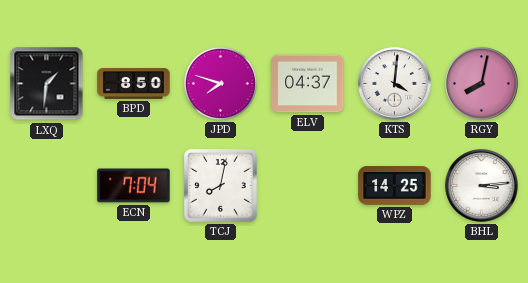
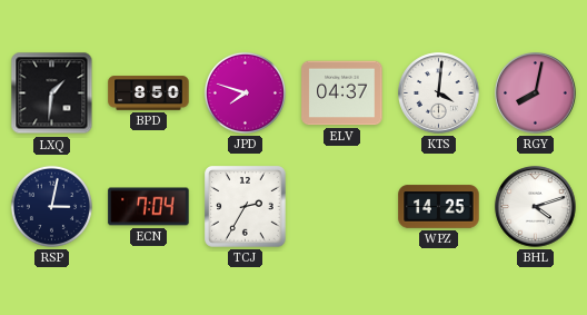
RSP: none -> 3:02 (51, 206)
TCJ: 8:02 -> 2:35 (246, 207)
BHL: 3:14 -> 4:12 (536, 207)
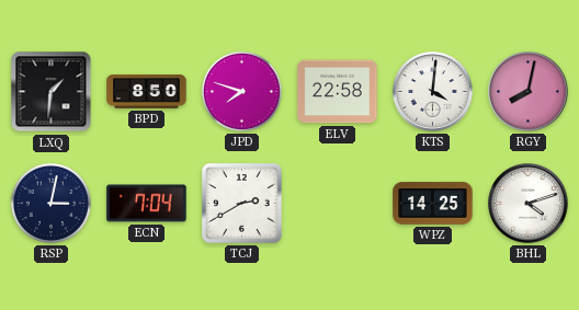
ELV: 04:37 -> 22:58 (338, 92)
TCJ: 2:35 -> 2:40 (242, 204)
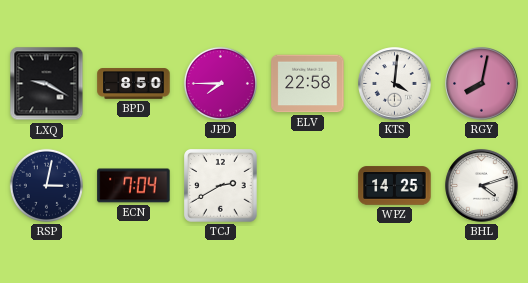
LXQ: 1:31 -> 9:20 (47, 84)
JPD: 7:48 -> 7:45 (220, 83)
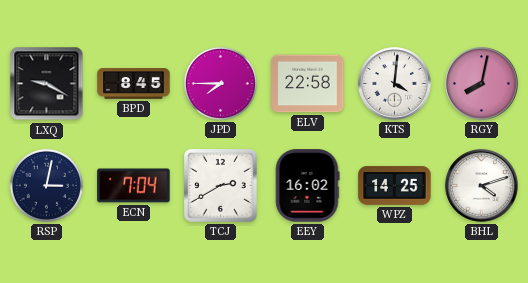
BPD: 8:50 -> 8:45 (134, 84)
EEY: none -> 16:02 (307, 186)
